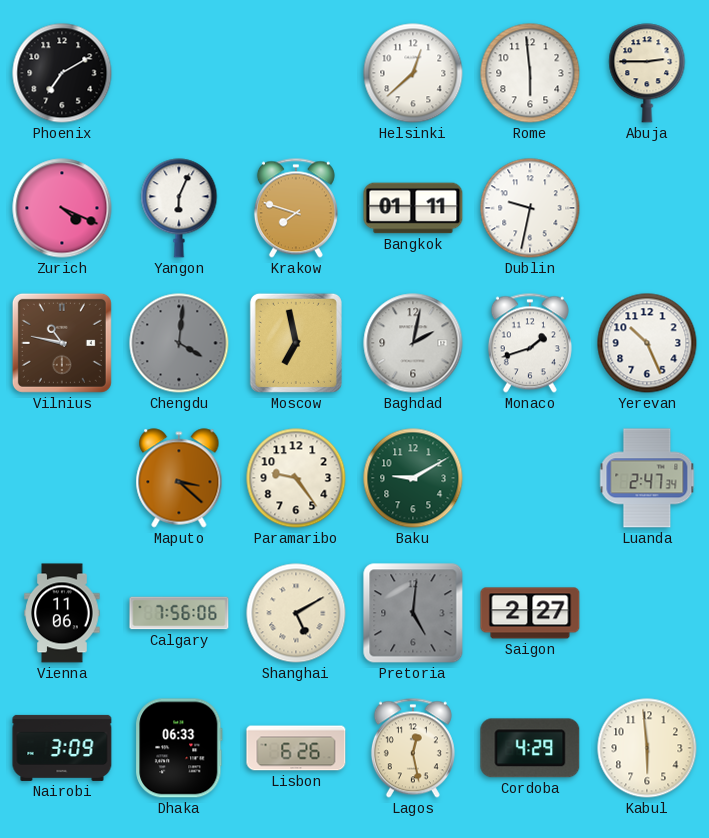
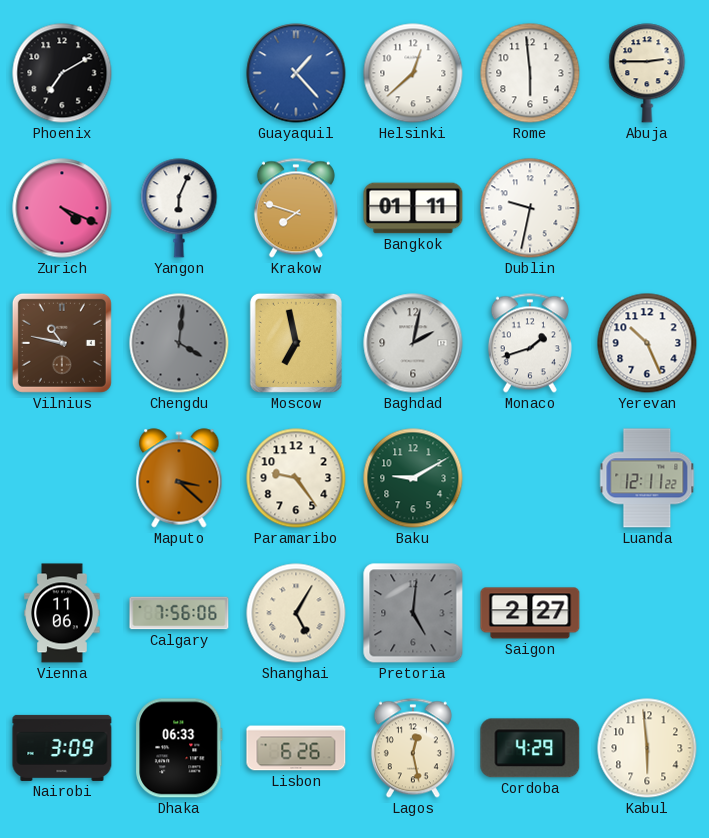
Guayaquil: none -> 1:23 (296, 73)
Luanda: 2:47 -> 12:11 (647, 478)
Shanghai: 5:10 -> 5:05 (296, 613)
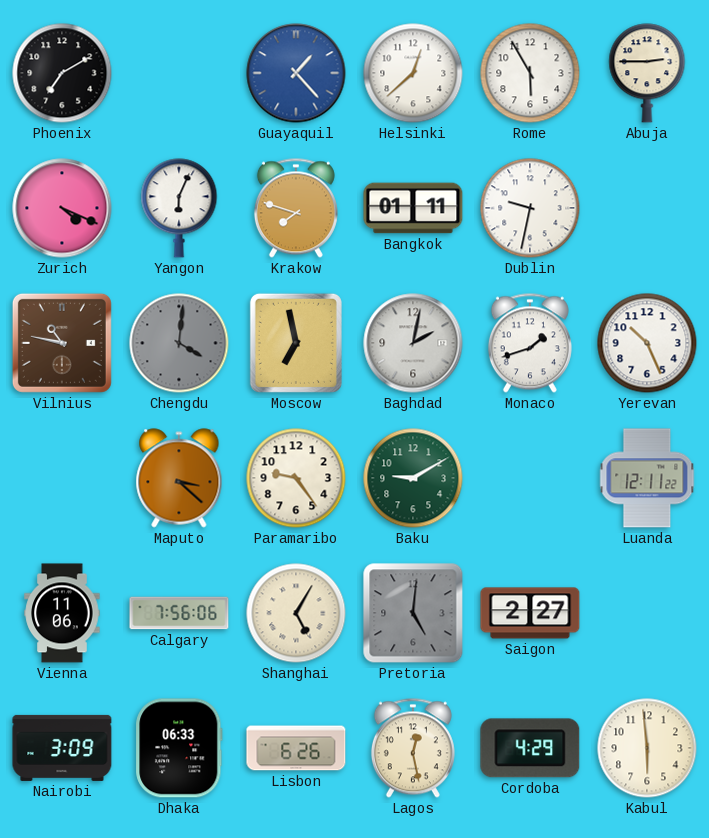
Rome: 5:59 -> 5:55 (530, 73)
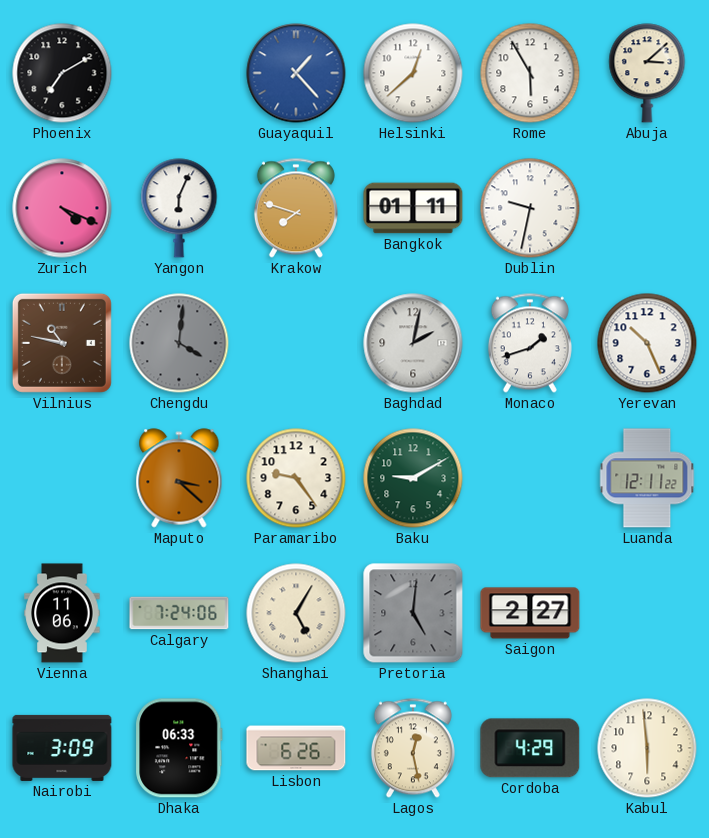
Abuja: 2:45 -> 3:08 (647, 73)
Moscow: 6:58 -> none (296, 343)
Calgary: 7:56 -> 7:24 (179, 613)
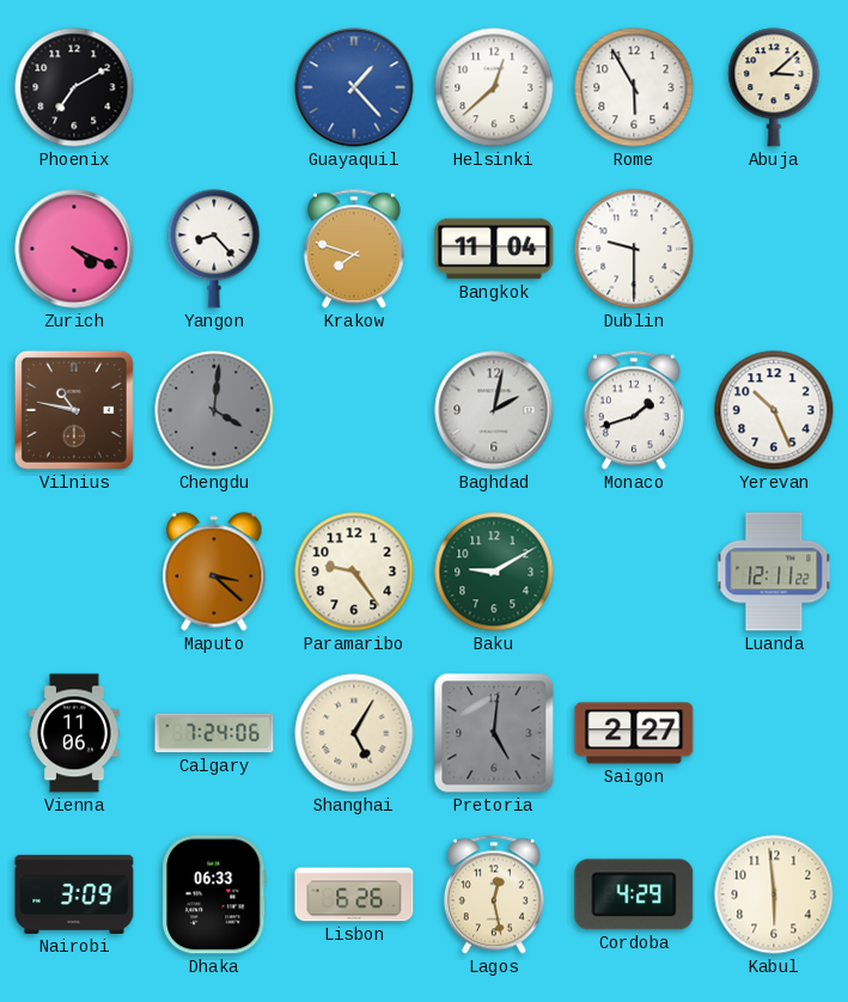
Yangon: 6:04 -> 8:23 (214, 249)
Bangkok: 01:11 -> 11:04 (494, 249)
Dublin: 9:32 -> 9:30 (634, 249)
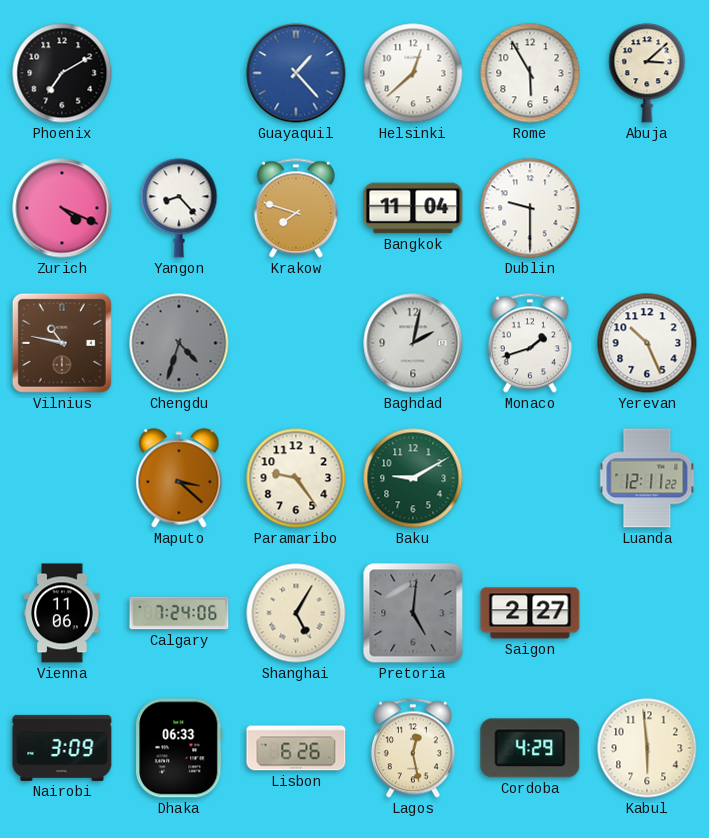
Chengdu: 4:01 -> 4:33 (179, 343)
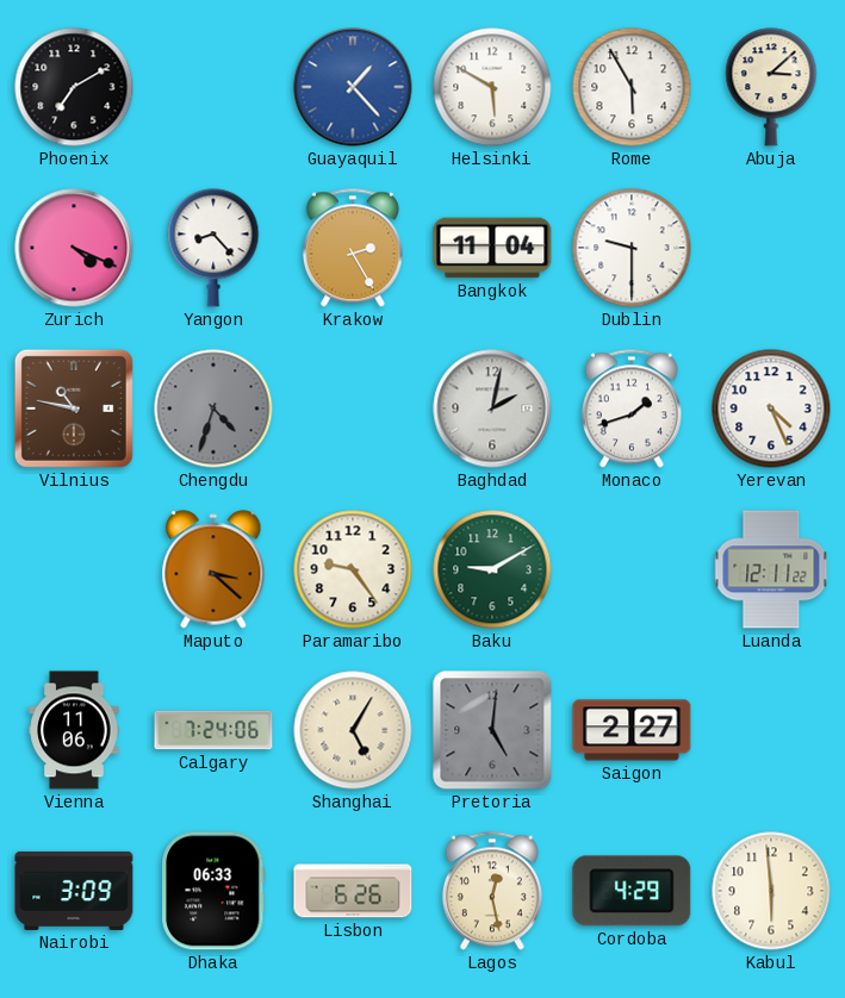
Helsinki: 12:38 -> 5:50 (492, 87)
Krakow: 7:48 -> 2:25 (353, 248)
Yerevan: 10:26 -> 4:26 (771, 408)
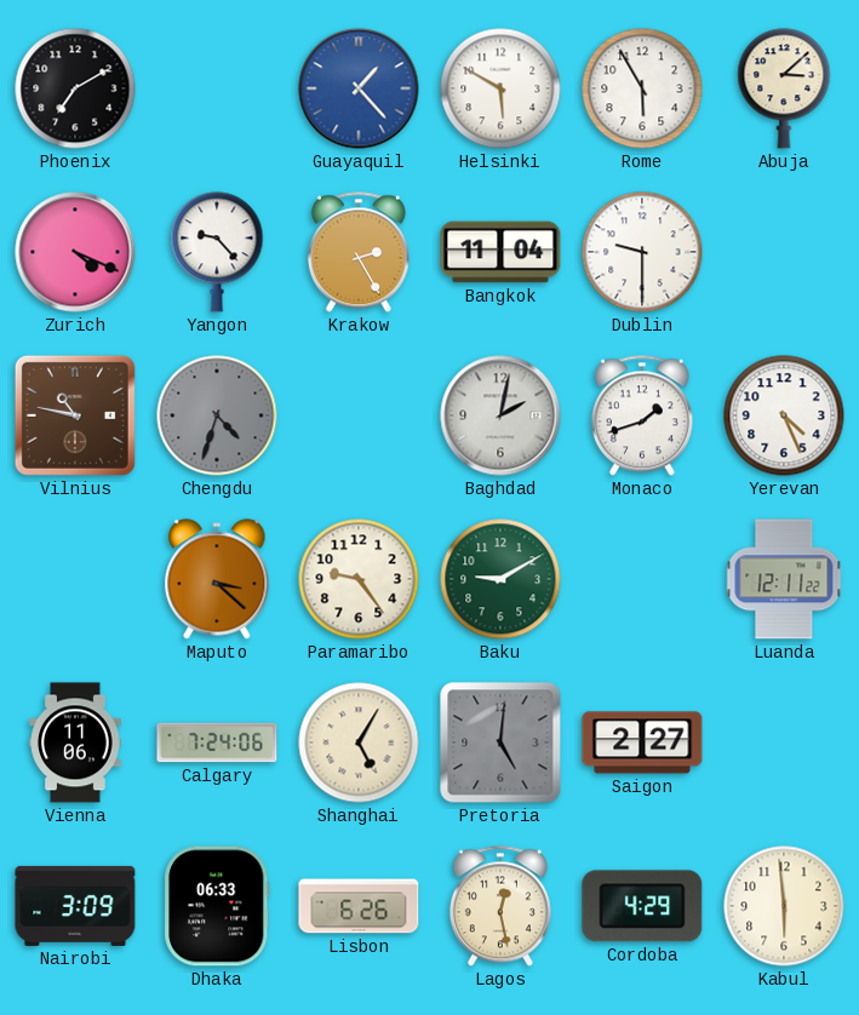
Yangon: 8:23 -> 9:23 (217, 252)
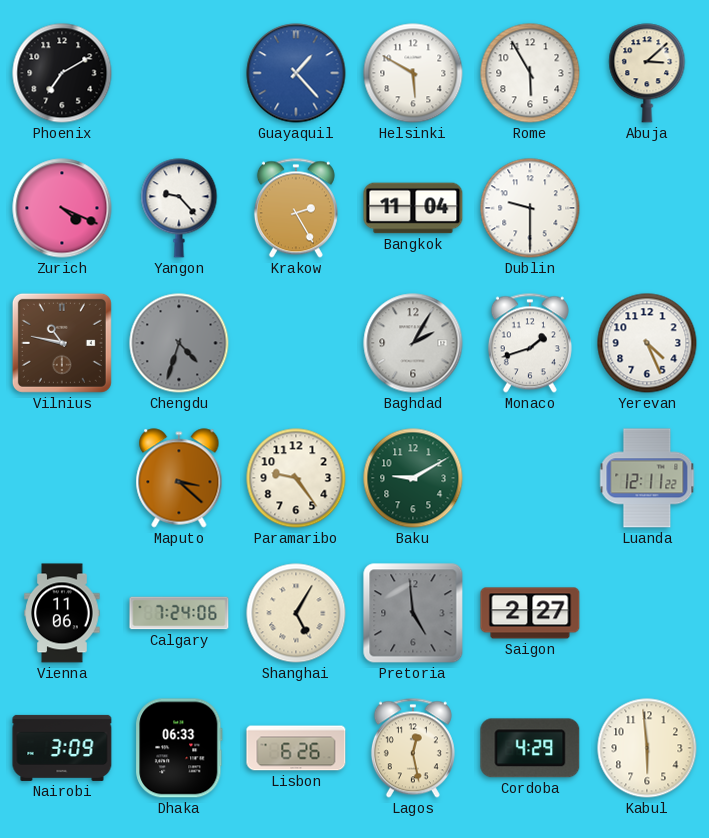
Baghdad: 2:02 -> 2:05 (413, 343)
Pretoria: 5:01 -> 4:59 (413, 613)
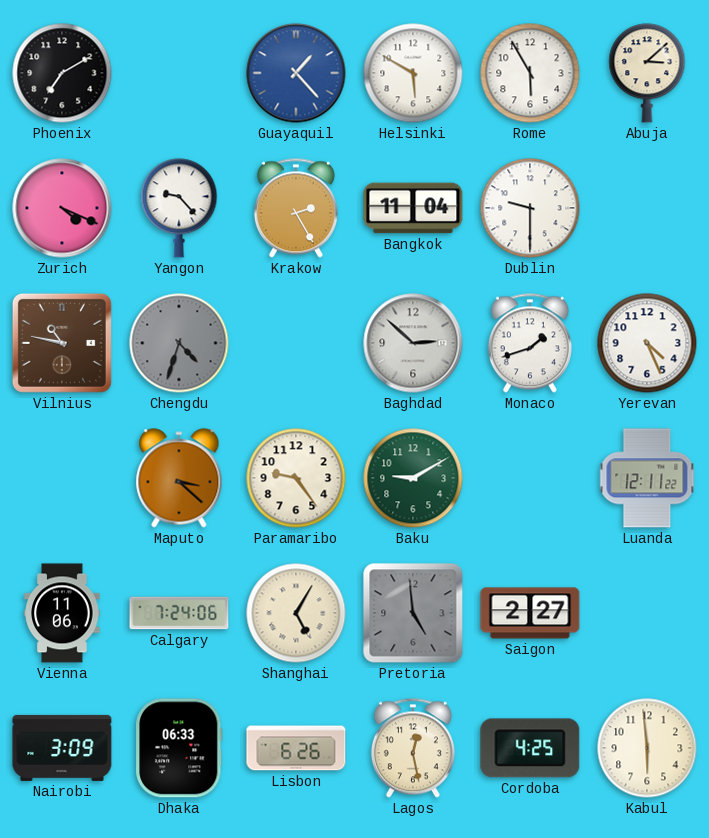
Baghdad: 2:05 -> 2:52 (413, 343)
Cordoba: 4:29 -> 4:25 (530, 748)
